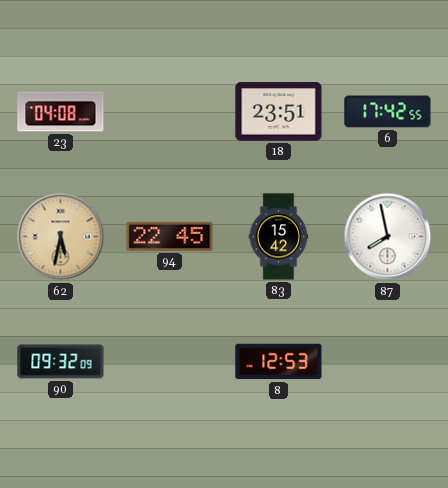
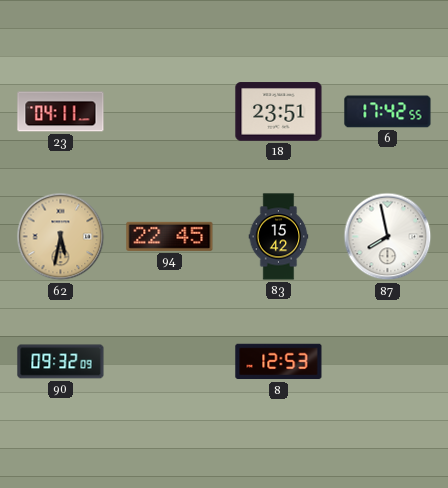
23: 04:08 -> 04:11 (61, 112)
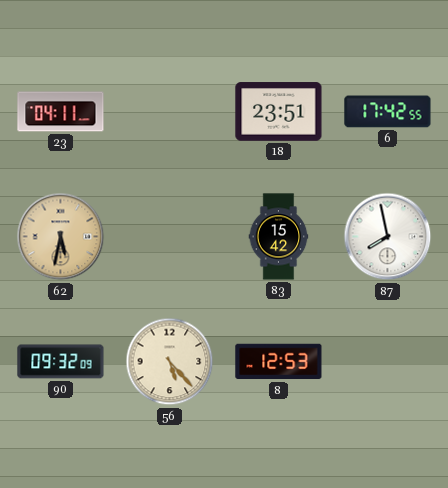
94: 22:45 -> none (170, 236)
56: none -> 5:23 (170, 362)
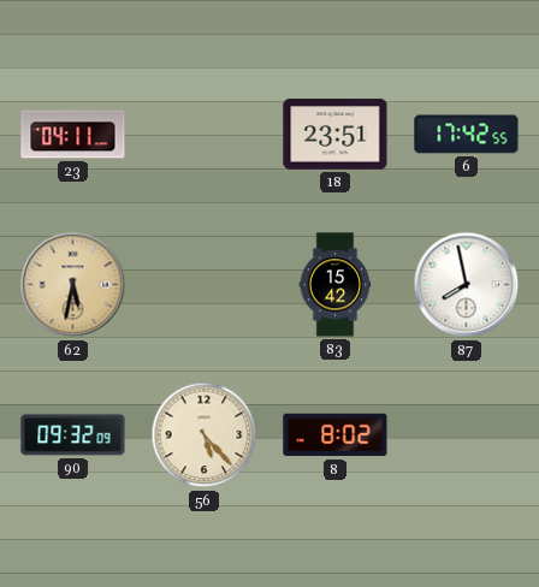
8: 12:53 -> 8:02 (336, 435)
